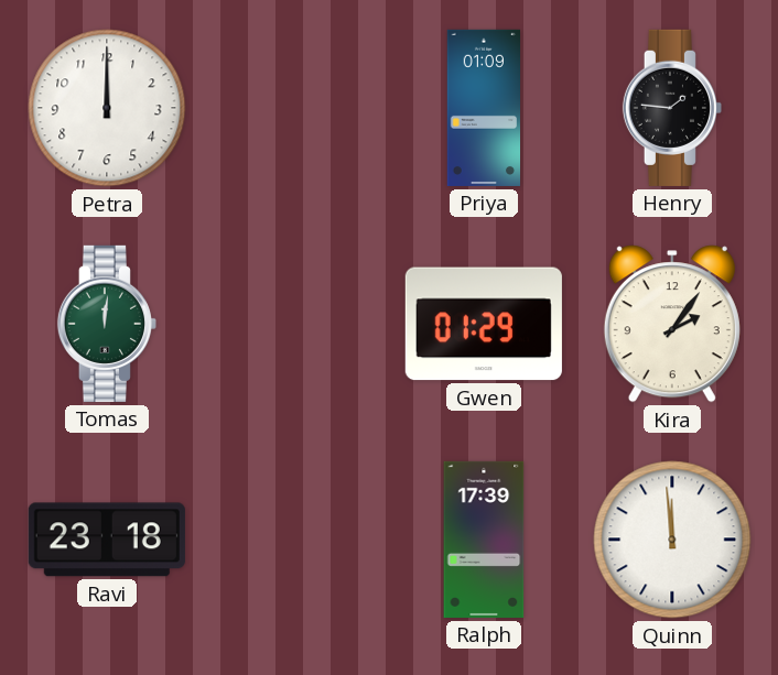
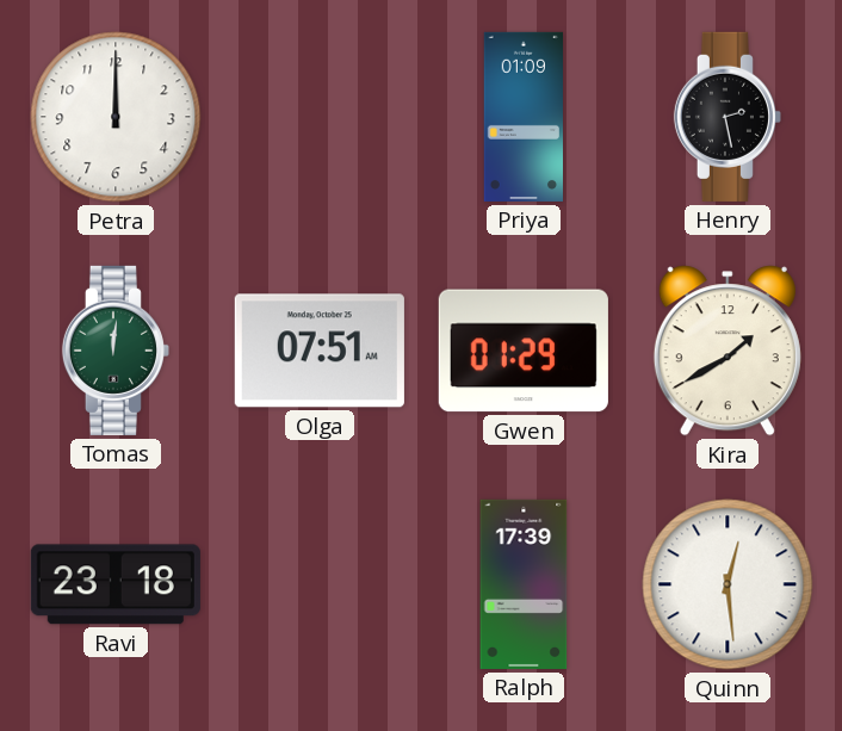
Henry: 1:46 -> 2:28 (728, 117)
Olga: none -> 07:51 (320, 351)
Kira: 2:06 -> 1:40 (728, 351)
Quinn: 11:59 -> 12:29 (728, 584)
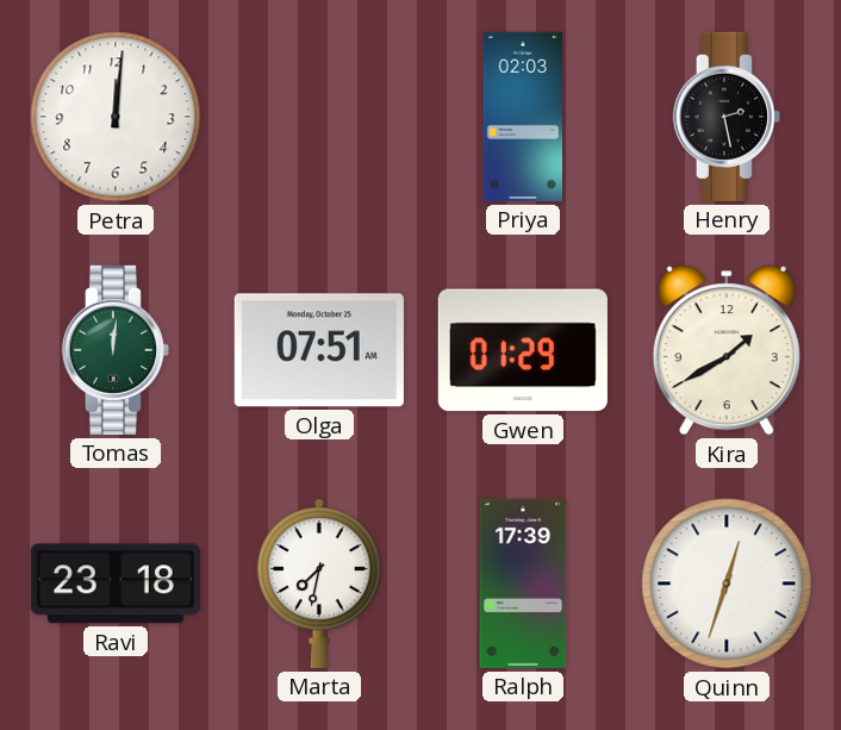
Petra: 12:00 -> 12:01 (116, 117)
Priya: 01:09 -> 02:03 (522, 117)
Marta: none -> 7:32 (319, 584)
Quinn: 12:29 -> 12:33 (727, 584)
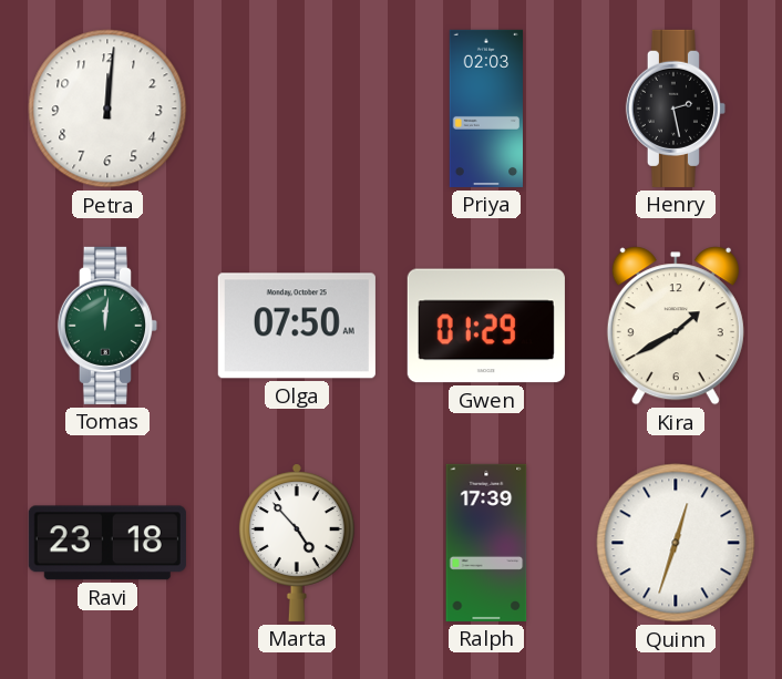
Olga: 07:51 -> 07:50 (297, 326)
Marta: 7:32 -> 4:53 (297, 543)
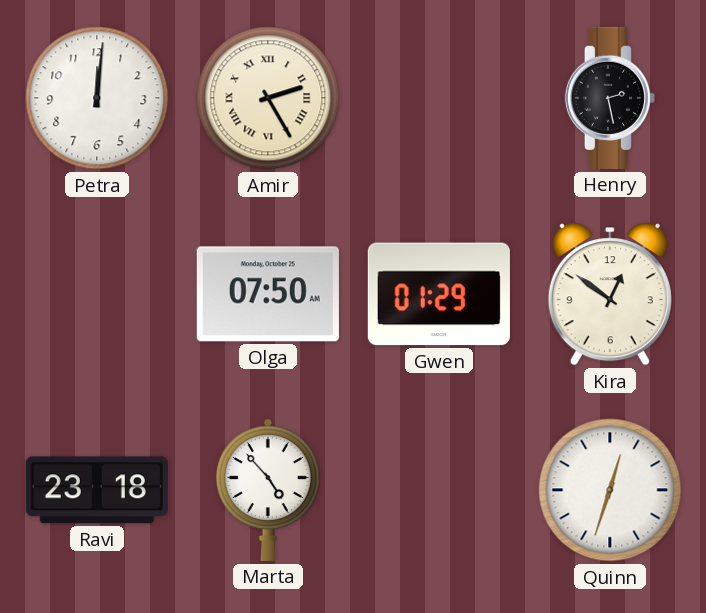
Amir: none -> 2:25 (268, 98)
Priya: 02:03 -> none (485, 109)
Tomas: 12:01 -> none (107, 326)
Kira: 1:40 -> 12:51 (610, 294)
Ralph: 17:39 -> none (486, 543)
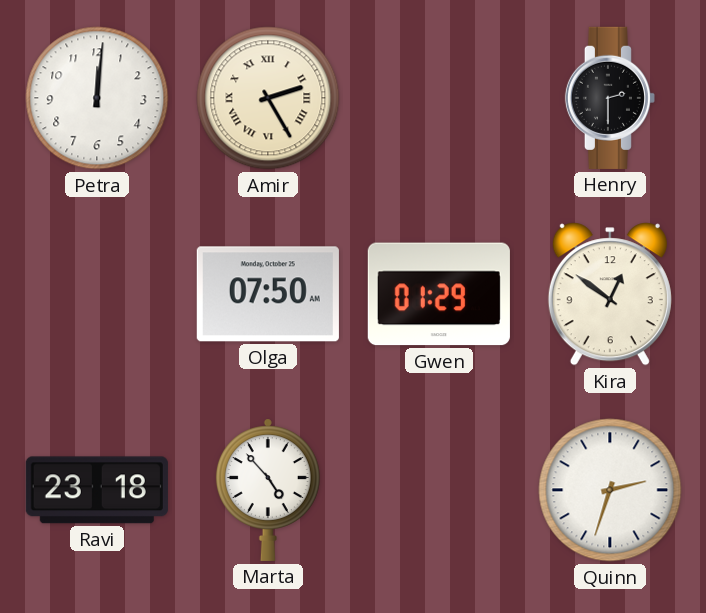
Henry: 2:28 -> 2:30 (610, 98)
Quinn: 12:33 -> 2:33 (610, 490)
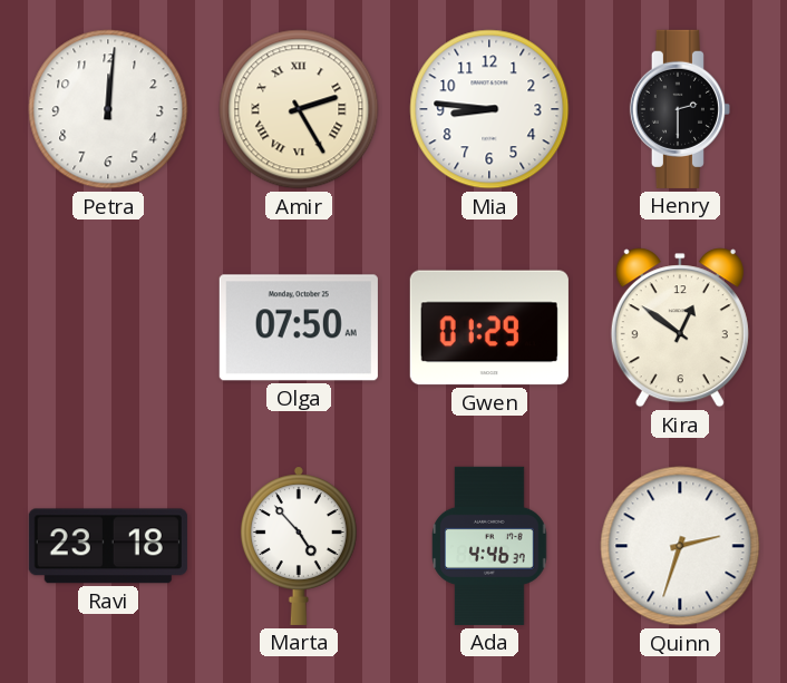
Mia: none -> 8:46 (489, 109)
Ada: none -> 4:46 (489, 546)
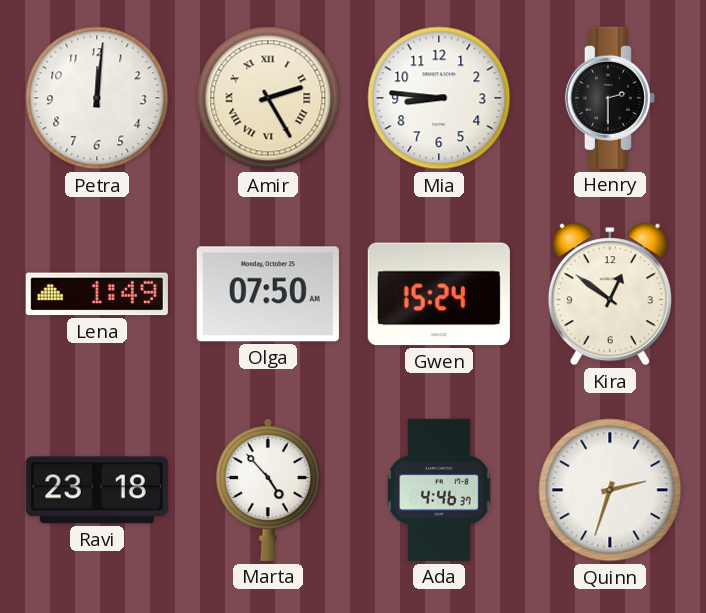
Lena: none -> 1:49 (97, 294)
Gwen: 01:29 -> 15:24 (439, 294)
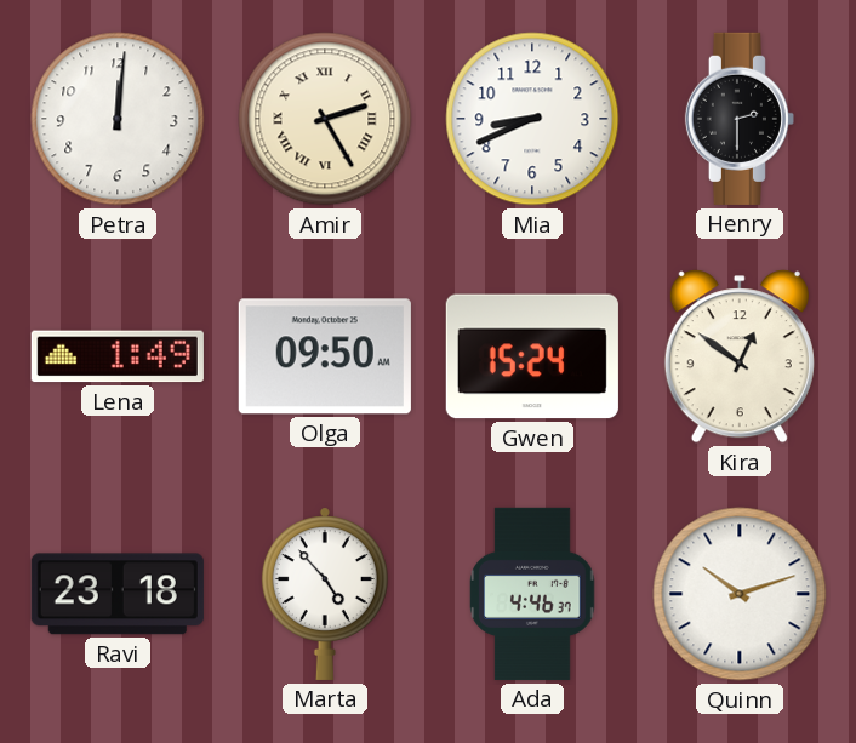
Mia: 8:46 -> 8:41 (532, 119)
Olga: 07:50 -> 09:50 (325, 356)
Quinn: 2:33 -> 10:12 (740, 594)
